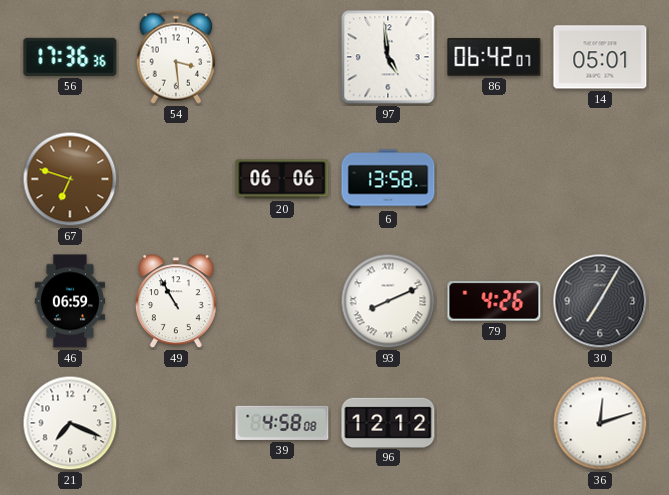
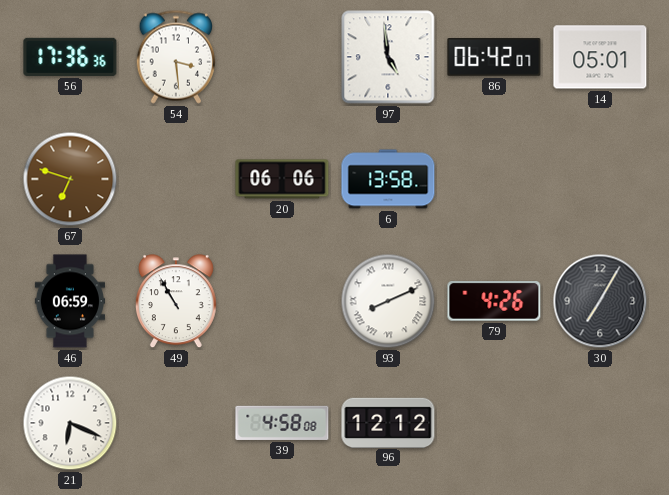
21: 7:19 -> 6:19 (70, 423)
36: 12:12 -> none (600, 423)
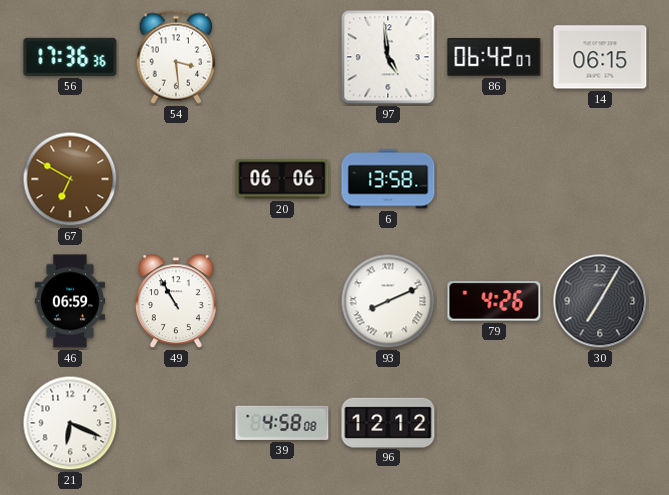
14: 05:01 -> 06:15 (600, 57)
67: 6:48 -> 6:50 (70, 179)
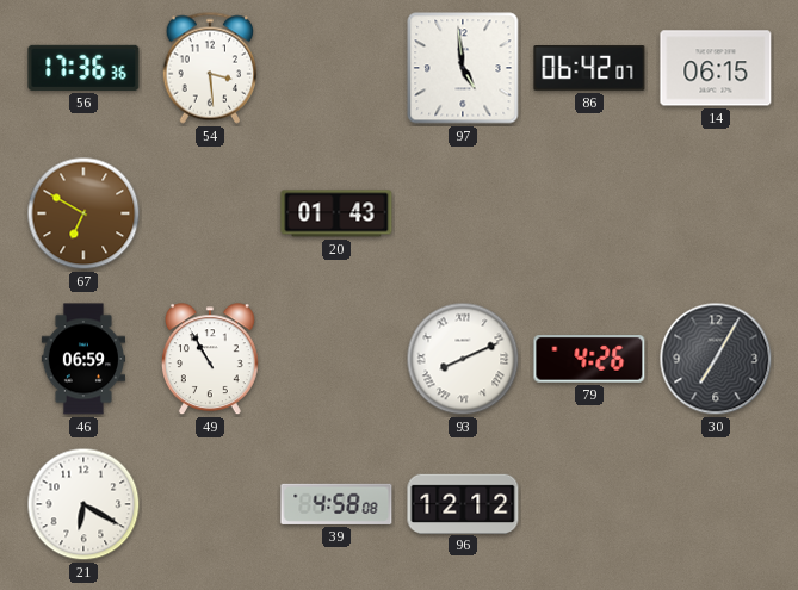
20: 06:06 -> 01:43 (336, 213)
6: 13:58 -> none (388, 179)
21: 6:19 -> 6:20 (83, 504)
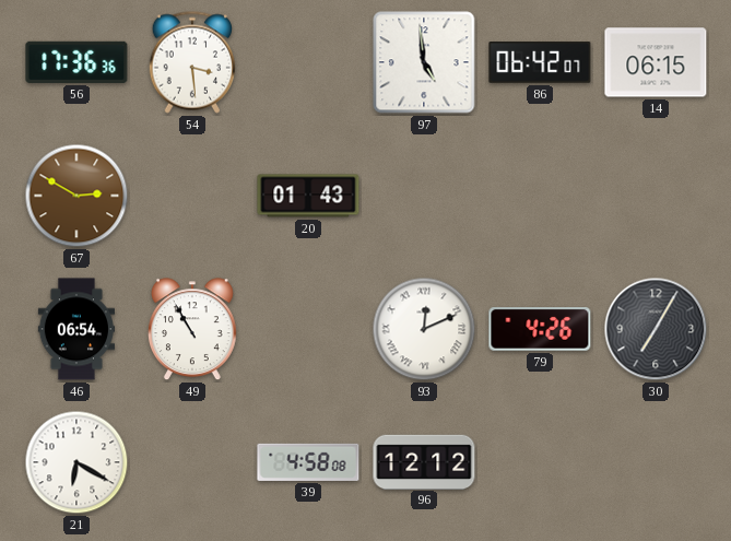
67: 6:50 -> 2:50 (76, 196)
46: 06:59 -> 06:54 (75, 329)
93: 8:11 -> 12:11 (424, 329)
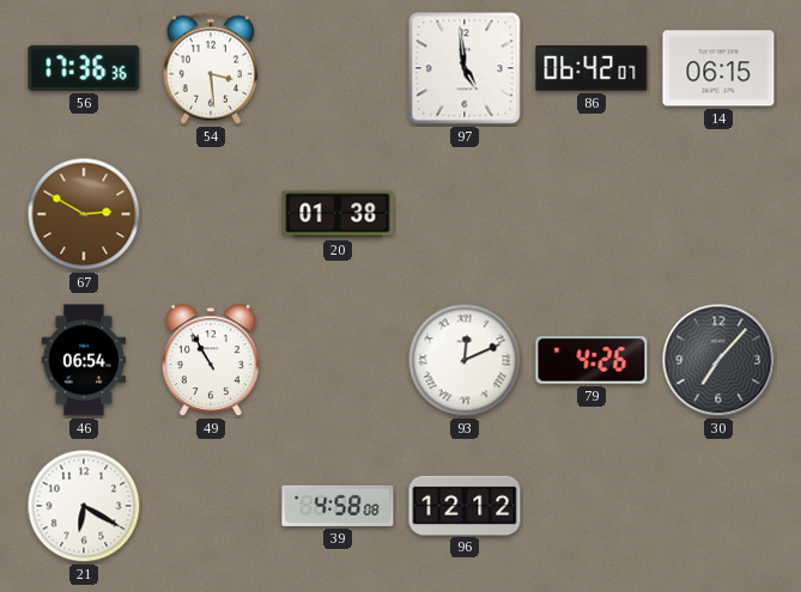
20: 01:43 -> 01:38 (338, 214)
30: 7:05 -> 7:07 (718, 360)
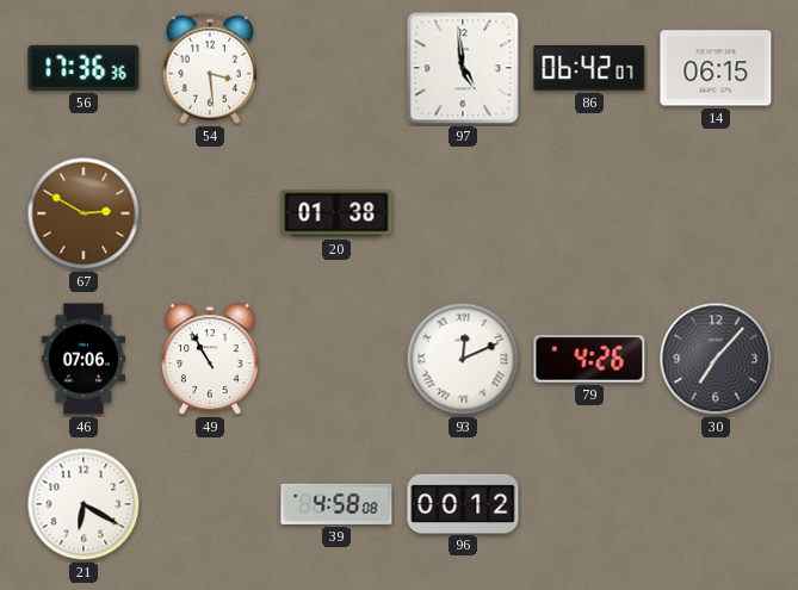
46: 06:54 -> 07:06 (82, 359)
96: 12:12 -> 00:12 (463, 503)
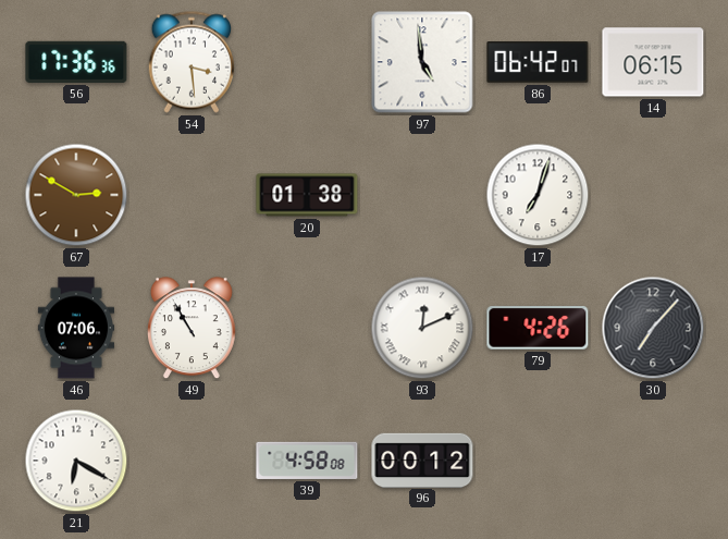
17: none -> 7:03 (538, 195)
